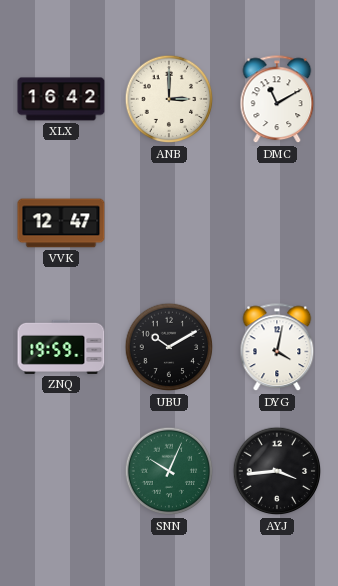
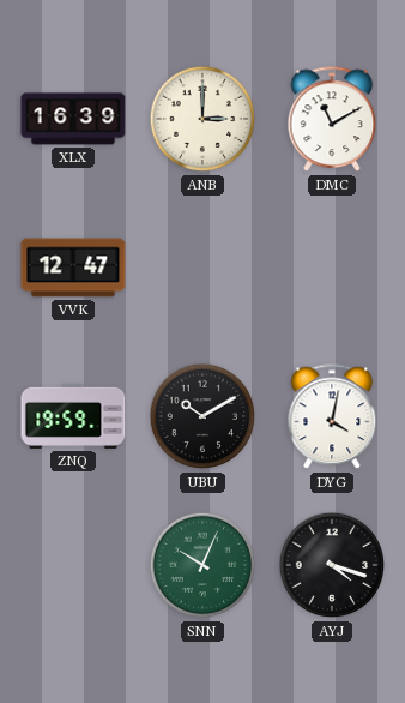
XLX: 16:42 -> 16:39 (73, 119)
AYJ: 3:44 -> 4:18 (332, 565)
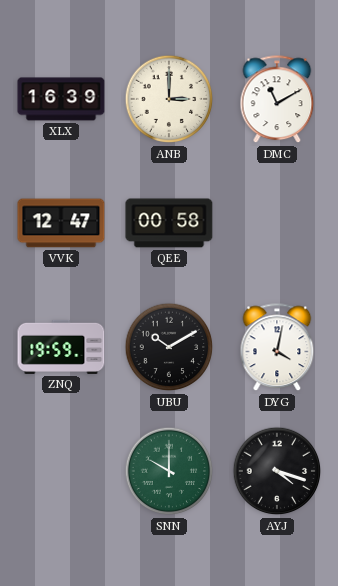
QEE: none -> 00:58 (169, 223)
SNN: 10:04 -> 10:00 (169, 471)
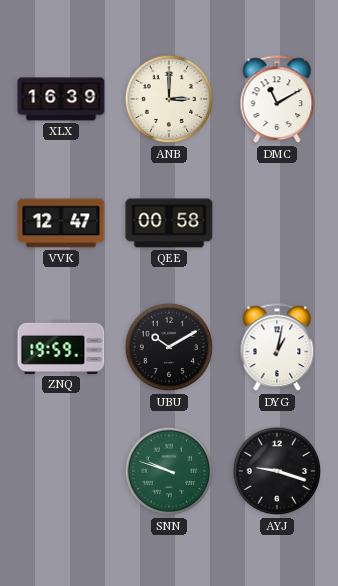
DYG: 4:02 -> 1:02 (277, 348)
SNN: 10:00 -> 9:48 (169, 471)
AYJ: 4:18 -> 9:18 (277, 471)
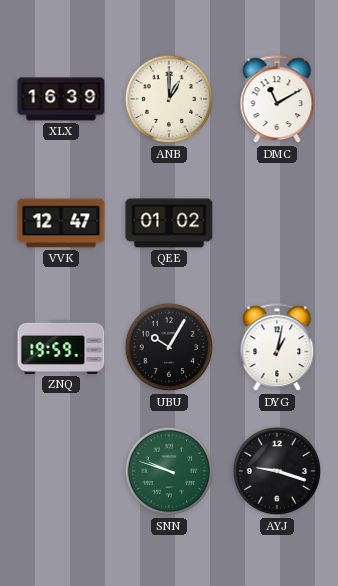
ANB: 3:00 -> 1:00 (169, 99)
QEE: 00:58 -> 01:02 (169, 223)
UBU: 10:10 -> 10:05 (169, 347)
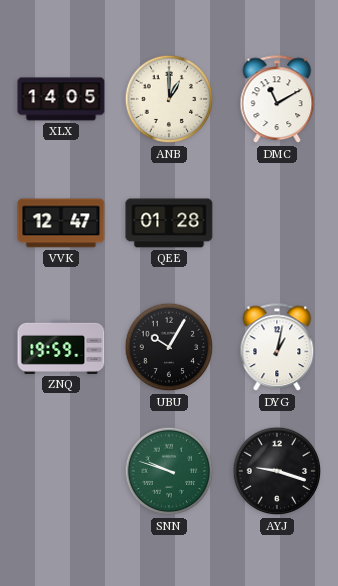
XLX: 16:39 -> 14:05 (61, 99)
QEE: 01:02 -> 01:28 (169, 223)
